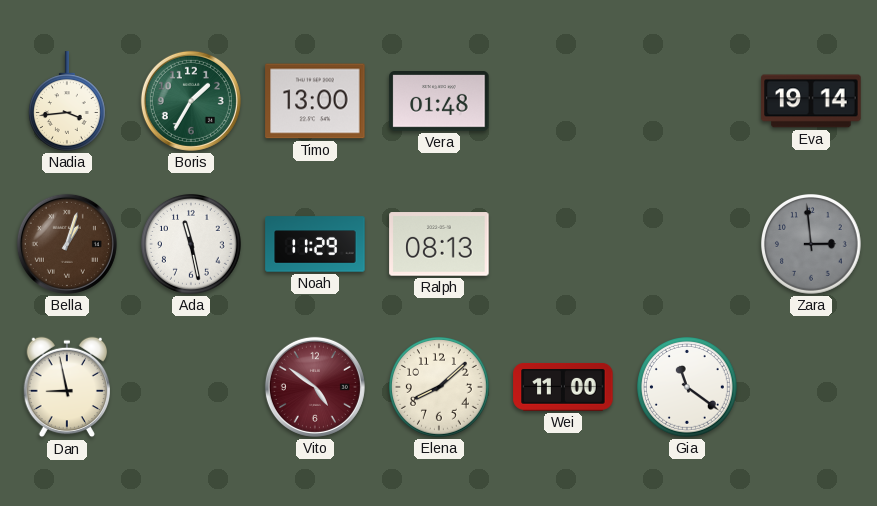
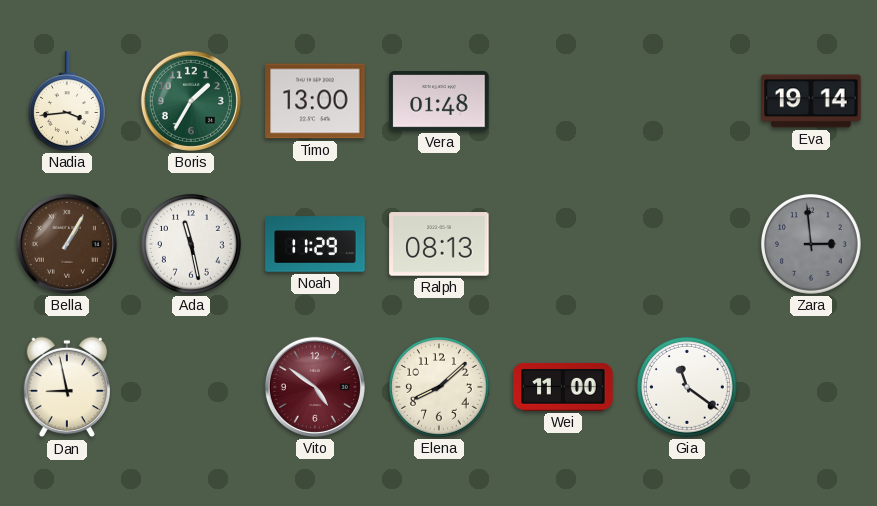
Bella: 1:03 -> 1:05 (67, 244)
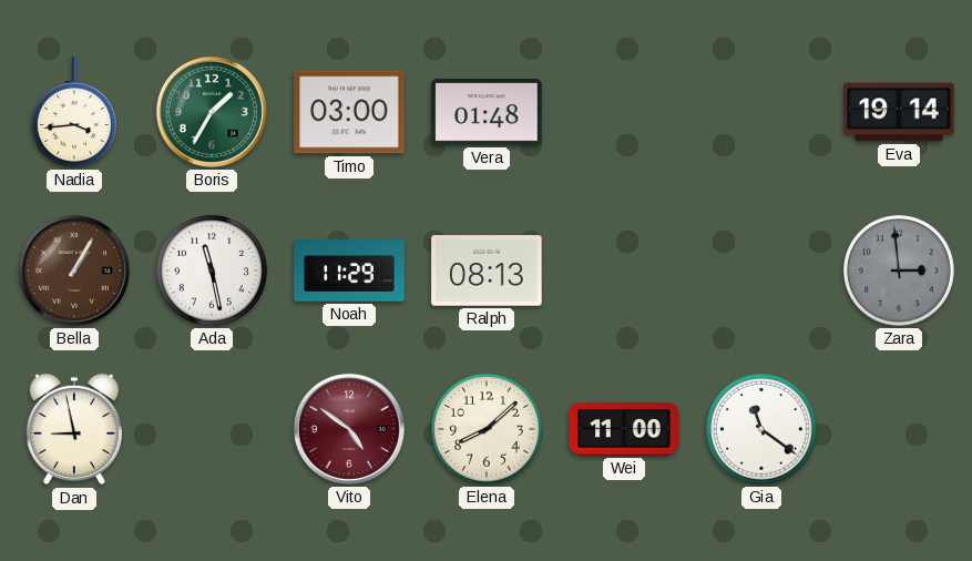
Timo: 13:00 -> 03:00 (349, 112)
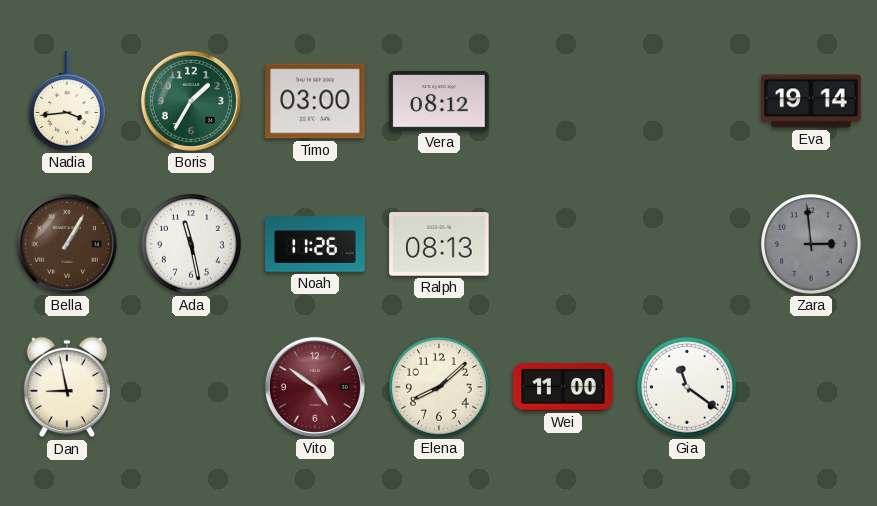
Vera: 01:48 -> 08:12 (439, 102)
Noah: 11:29 -> 11:26 (315, 244)
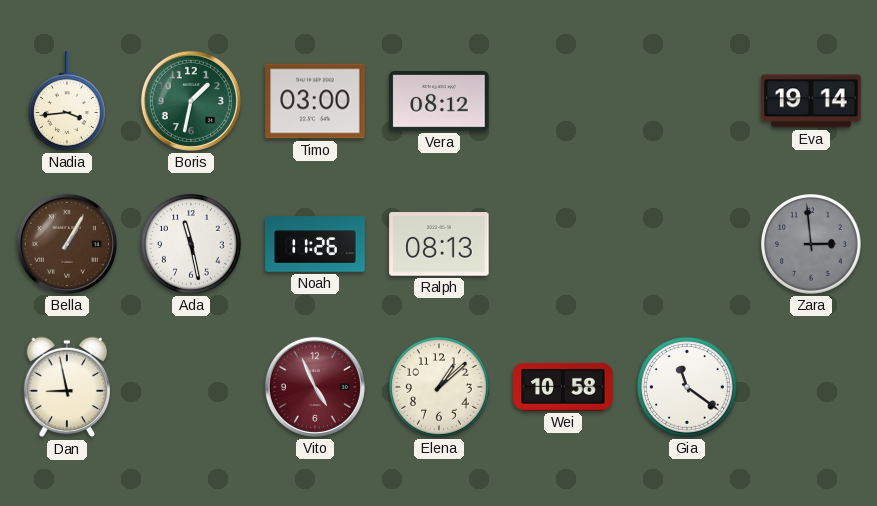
Boris: 1:35 -> 1:32 (191, 101)
Vito: 4:51 -> 4:56 (315, 387)
Elena: 8:08 -> 1:08 (440, 388)
Wei: 11:00 -> 10:58 (563, 387)
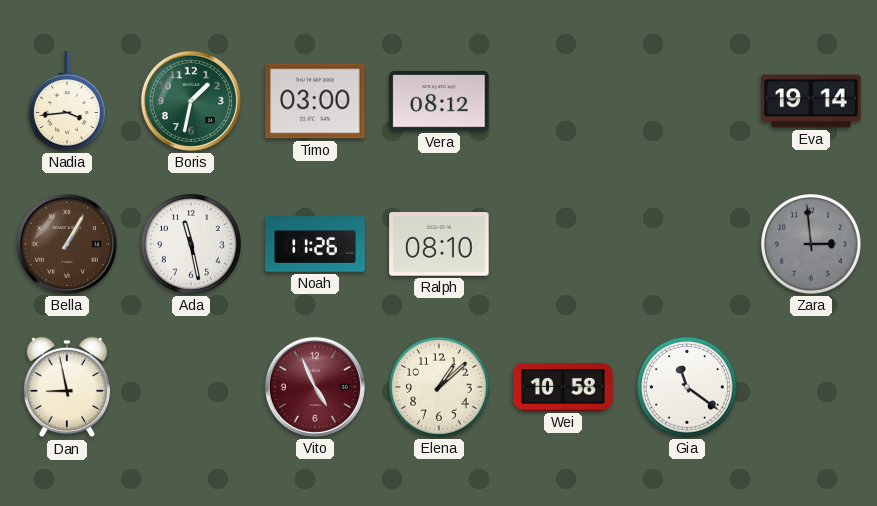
Ralph: 08:13 -> 08:10 (439, 244)
